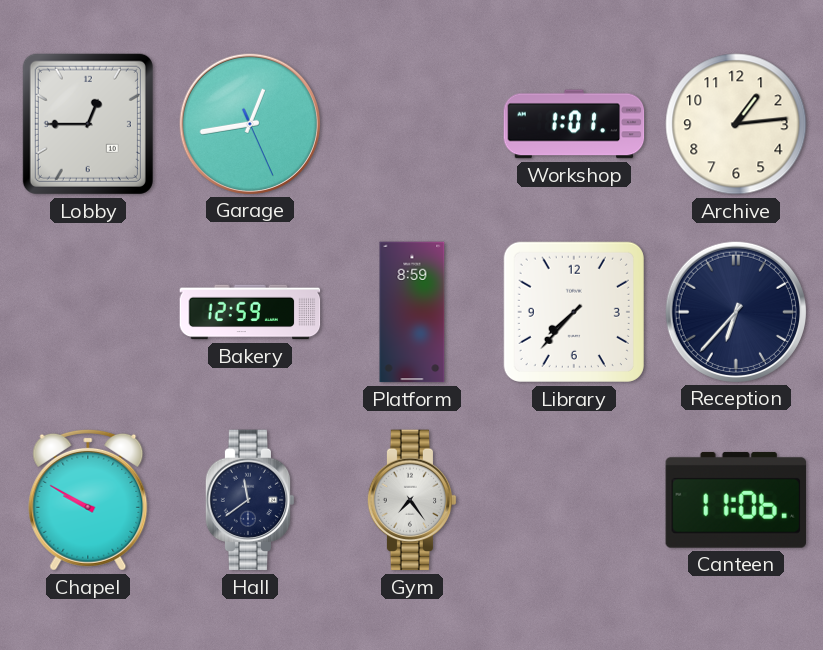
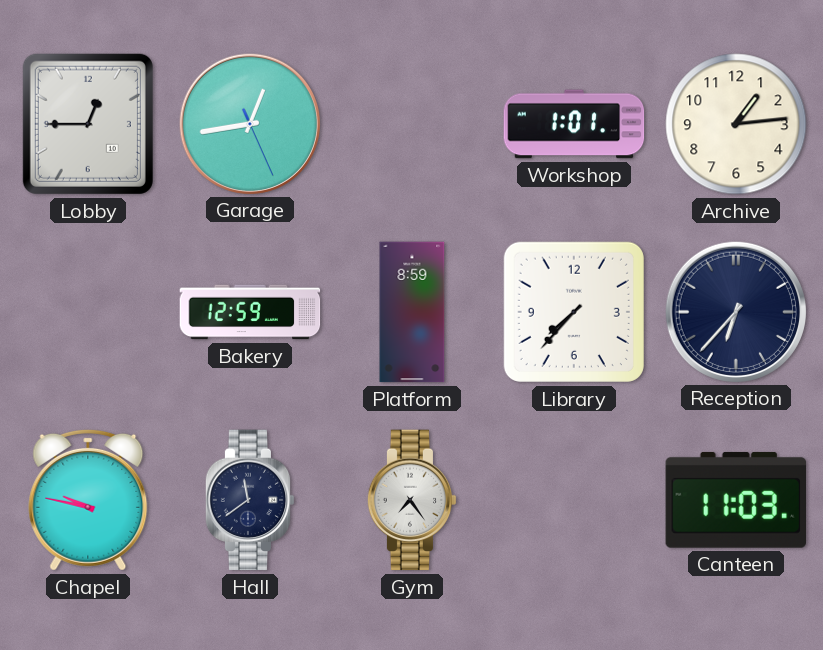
Chapel: 9:50 -> 9:47 (88, 500)
Canteen: 11:06 -> 11:03 (735, 500)
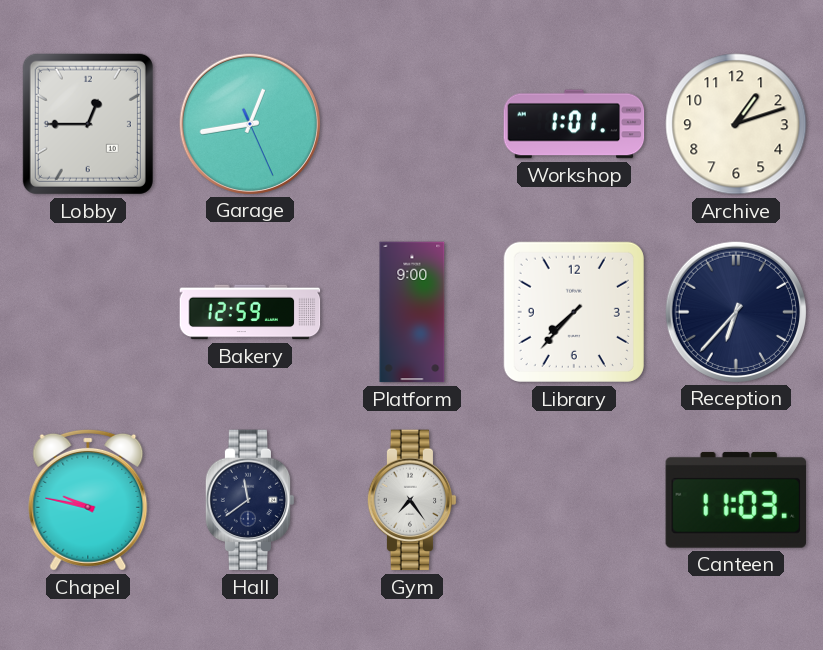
Archive: 1:14 -> 1:12 (736, 124)
Platform: 8:59 -> 9:00 (412, 312)
